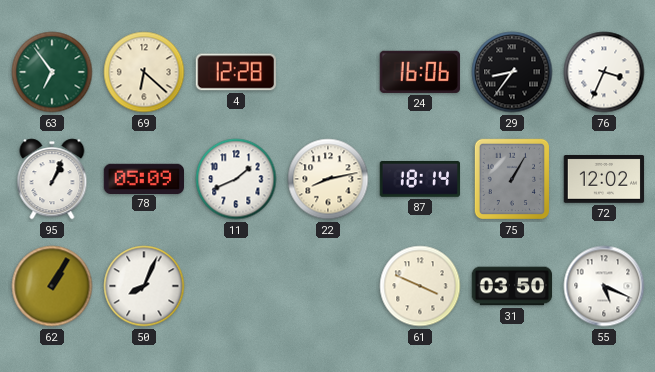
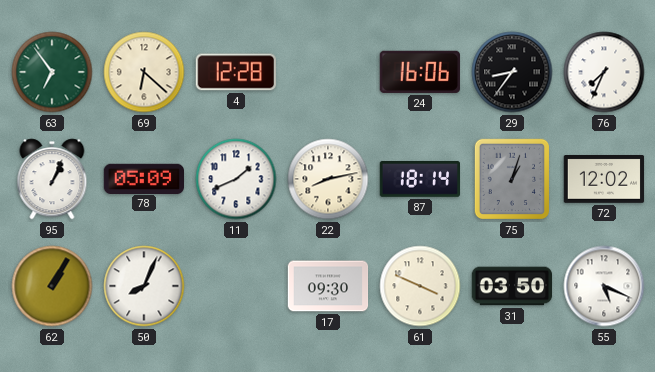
76: 3:34 -> 7:34 (604, 72)
75: 1:05 -> 1:03 (511, 179)
17: none -> 09:30 (328, 286)
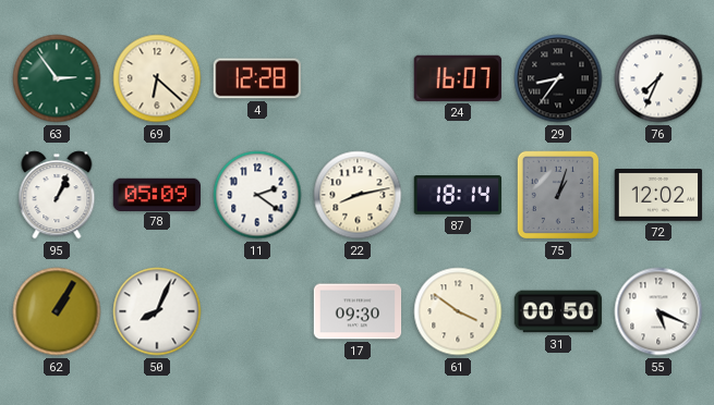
63: 6:54 -> 2:54 (57, 78)
24: 16:06 -> 16:07 (458, 78)
11: 1:41 -> 2:21 (257, 195)
61: 3:49 -> 3:51 (458, 311)
31: 03:50 -> 00:50 (558, 311)
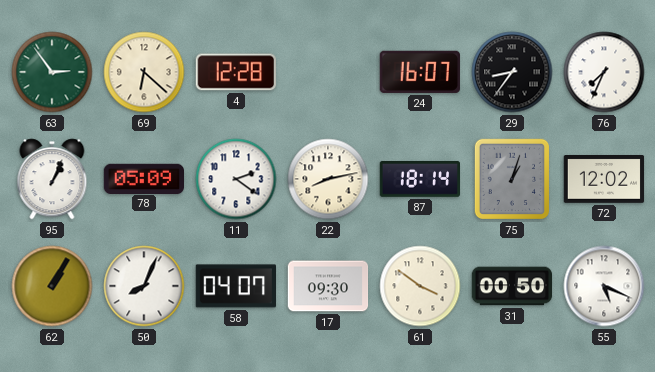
58: none -> 04:07 (235, 286)
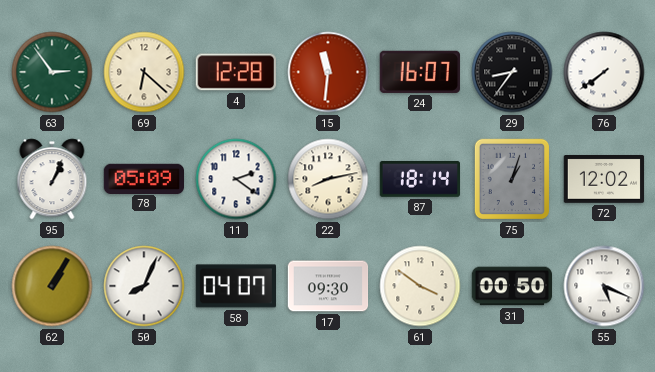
15: none -> 11:31 (328, 72)
76: 7:34 -> 7:39 (604, 72)
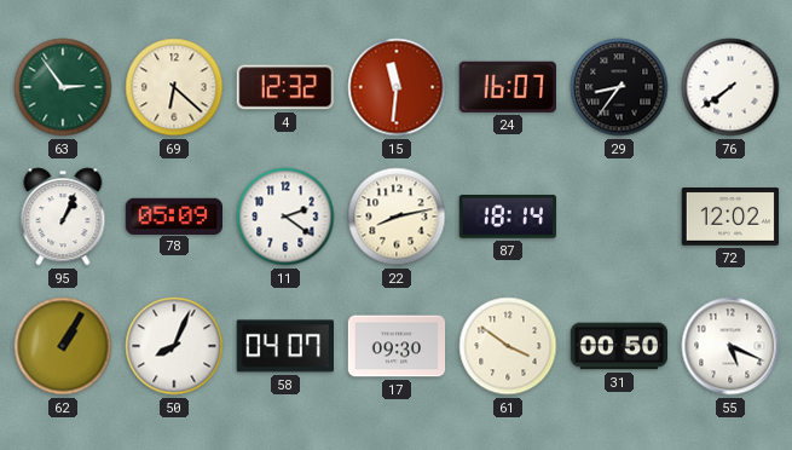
4: 12:28 -> 12:32 (285, 87)
75: 1:03 -> none (511, 179)
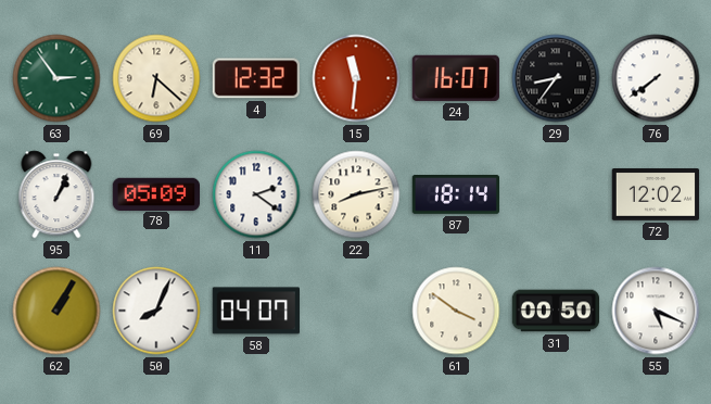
17: 09:30 -> none (397, 346)
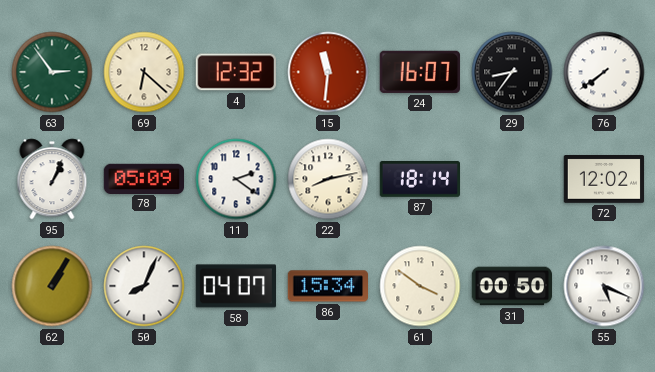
86: none -> 15:34 (328, 286)
